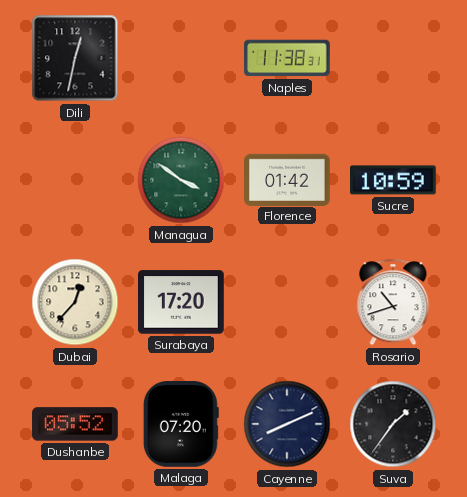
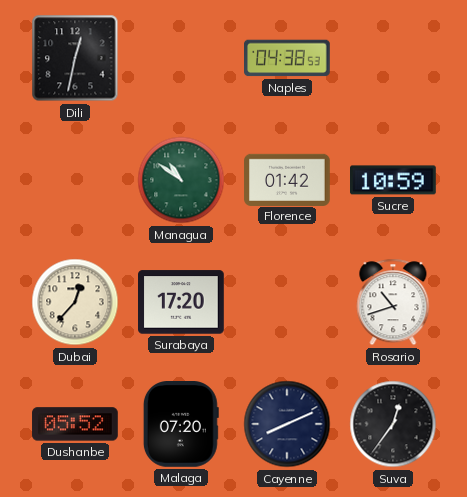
Naples: 11:38 -> 04:38 (288, 58)
Managua: 3:51 -> 10:51 (181, 180)
Suva: 1:36 -> 12:36 (393, 424)
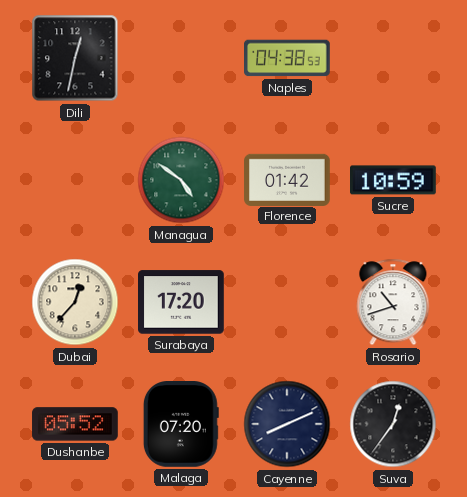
Managua: 10:51 -> 4:51 (181, 180)
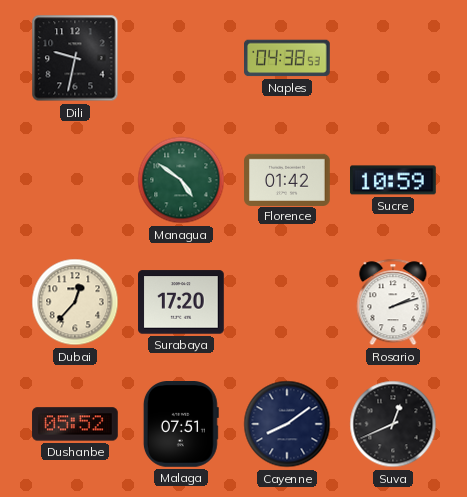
Dili: 12:32 -> 9:32 (75, 58)
Rosario: 10:42 -> 2:12 (393, 302)
Malaga: 07:20 -> 07:51 (181, 425)
Cayenne: 8:11 -> 8:09 (287, 424)
Suva: 12:36 -> 12:41 (393, 424)
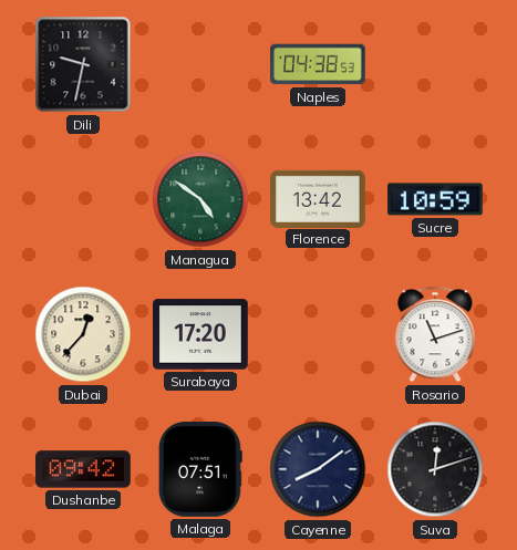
Florence: 01:42 -> 13:42 (318, 198)
Rosario: 2:12 -> 11:12 (435, 334)
Dushanbe: 05:52 -> 09:42 (83, 469)
Suva: 12:41 -> 12:12 (435, 469)
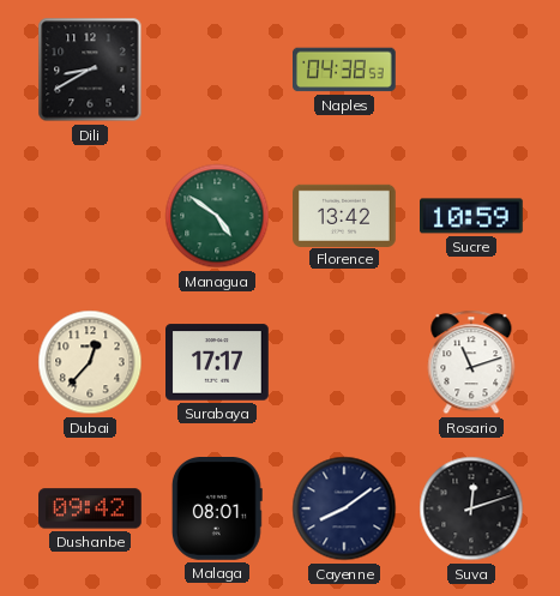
Dili: 9:32 -> 8:40 (90, 70)
Surabaya: 17:20 -> 17:17 (218, 362)
Malaga: 07:51 -> 08:01 (217, 510)
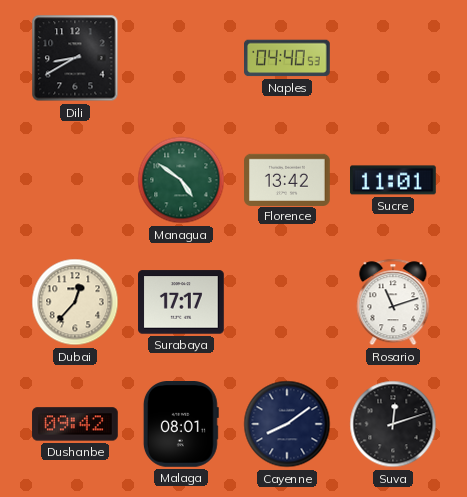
Naples: 04:38 -> 04:40 (288, 58)
Sucre: 10:59 -> 11:01 (394, 180)
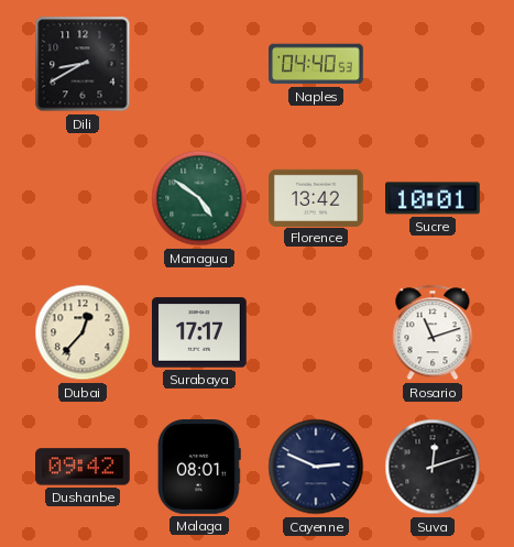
Sucre: 11:01 -> 10:01 (434, 198)
Cayenne: 8:09 -> 2:49 (316, 467)
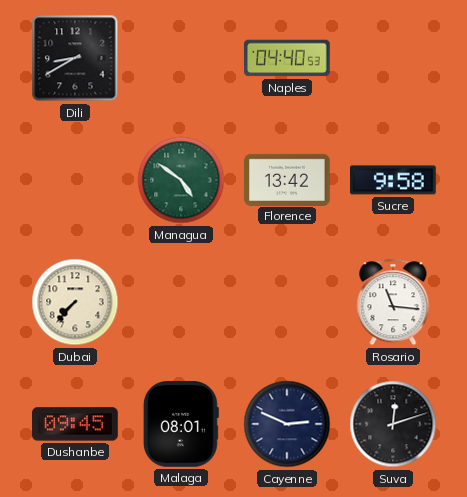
Sucre: 10:01 -> 9:58 (394, 180)
Dubai: 12:37 -> 7:37 (75, 302)
Surabaya: 17:17 -> none (200, 332)
Rosario: 11:12 -> 11:16 (393, 302)
Dushanbe: 09:42 -> 09:45 (75, 424)
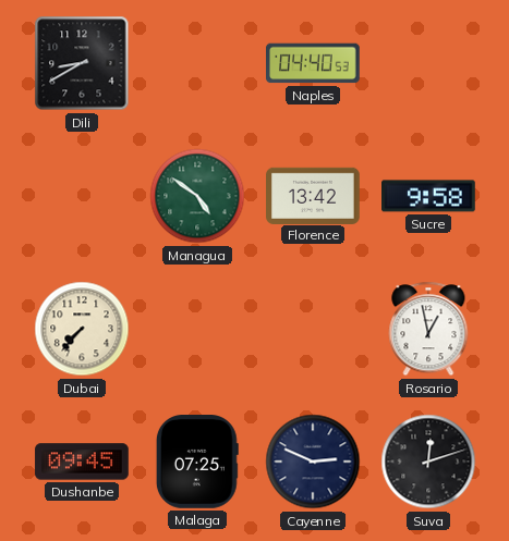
Rosario: 11:16 -> 12:58 (428, 329)
Malaga: 08:01 -> 07:25 (197, 463)
